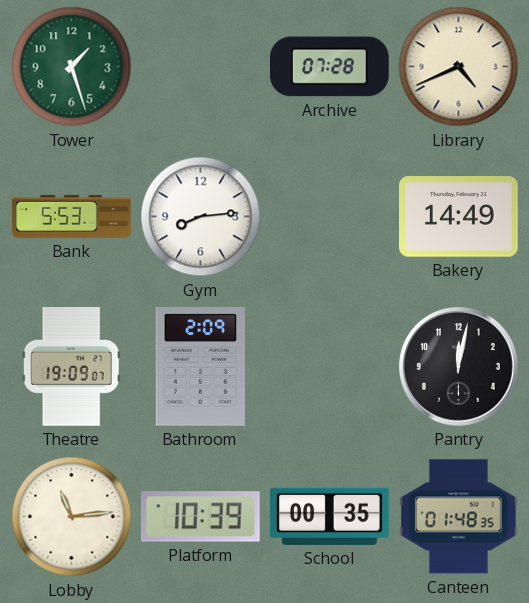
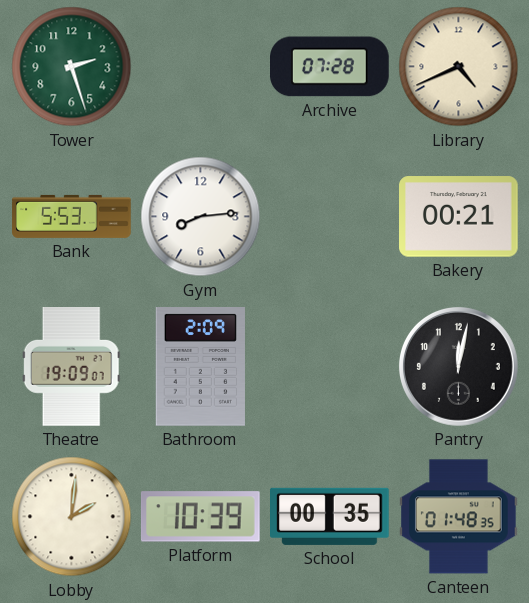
Tower: 1:27 -> 2:27 (72, 67)
Bakery: 14:49 -> 00:21 (459, 217)
Lobby: 11:14 -> 2:01 (72, 517)
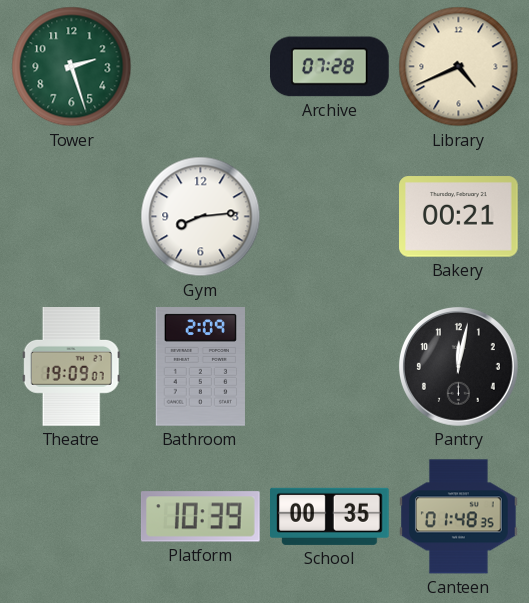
Bank: 5:53 -> none (72, 216)
Lobby: 2:01 -> none (72, 517)
